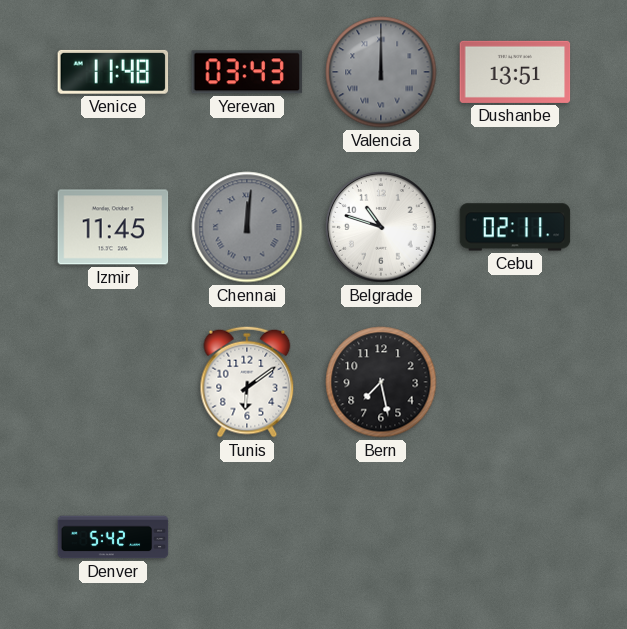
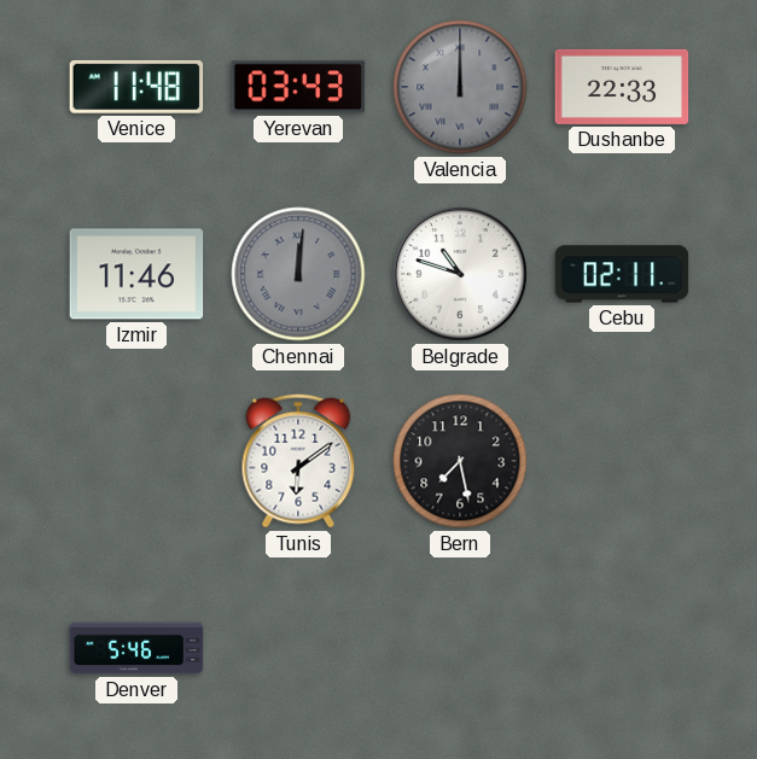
Dushanbe: 13:51 -> 22:33 (622, 87)
Izmir: 11:45 -> 11:46 (136, 274)
Denver: 5:42 -> 5:46 (136, 648)
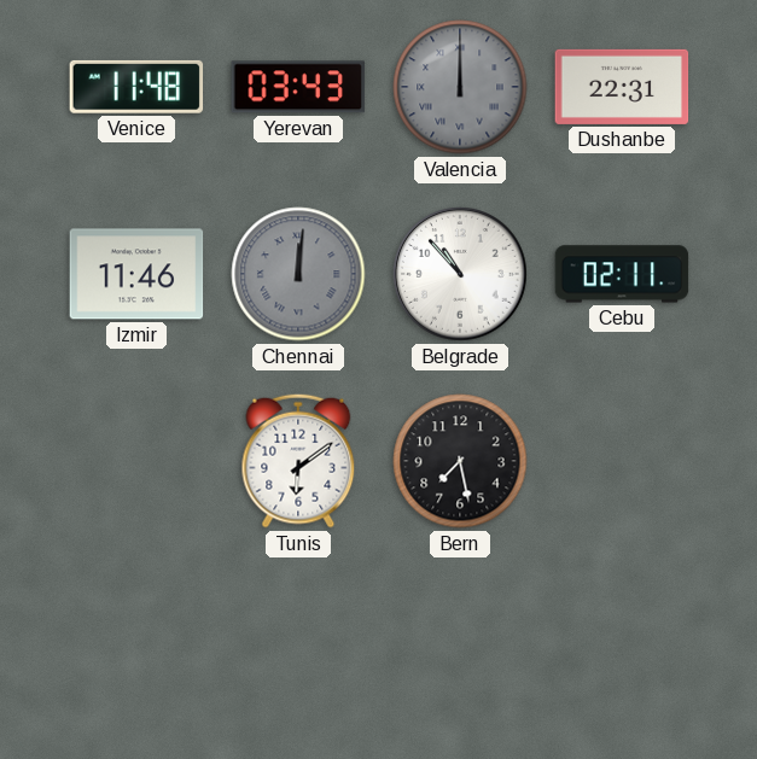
Dushanbe: 22:33 -> 22:31 (622, 87)
Belgrade: 10:48 -> 10:53 (461, 275)
Denver: 5:46 -> none (136, 648)
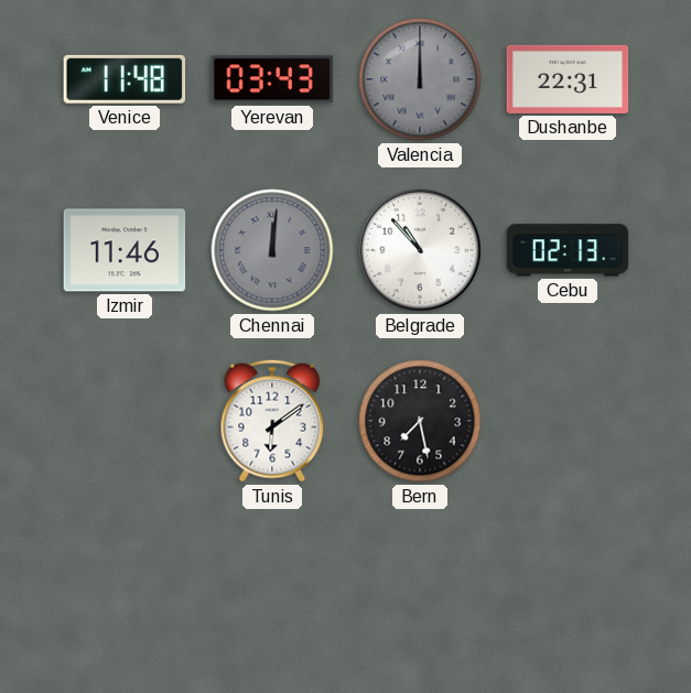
Cebu: 02:11 -> 02:13 (568, 250)
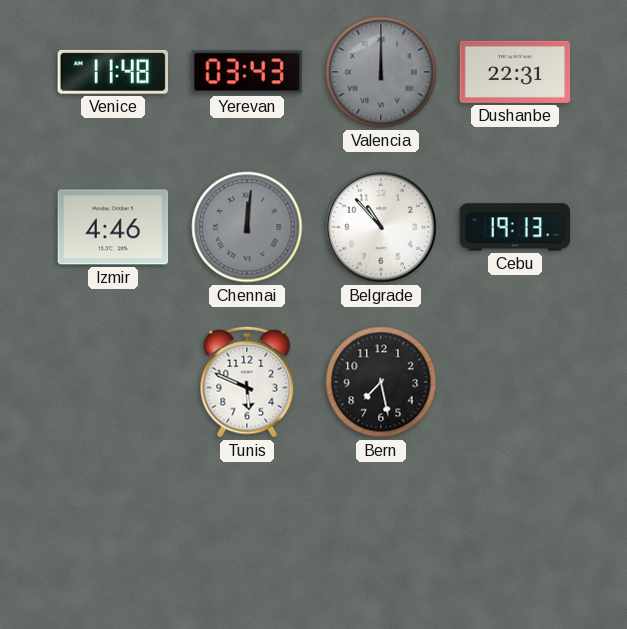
Izmir: 11:46 -> 4:46 (113, 227)
Cebu: 02:13 -> 19:13 (515, 227)
Tunis: 6:09 -> 5:49 (247, 382)
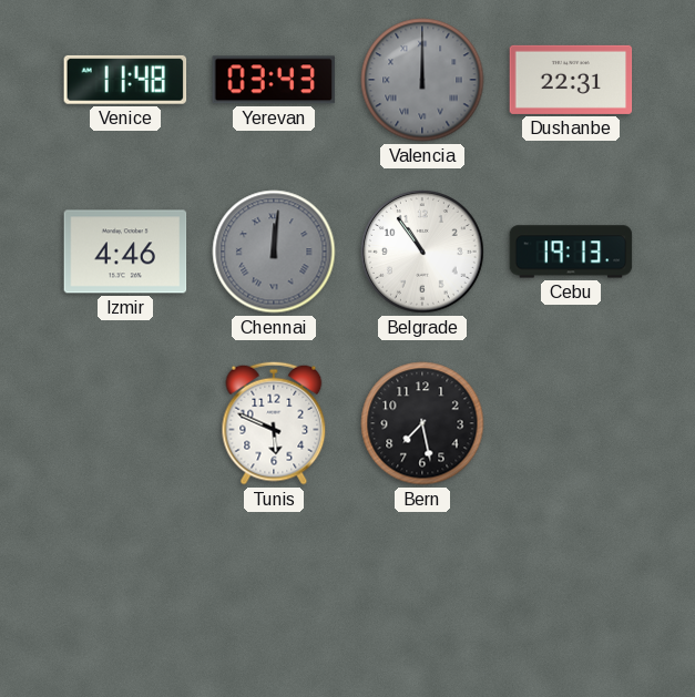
Belgrade: 10:53 -> 10:54 (423, 253)
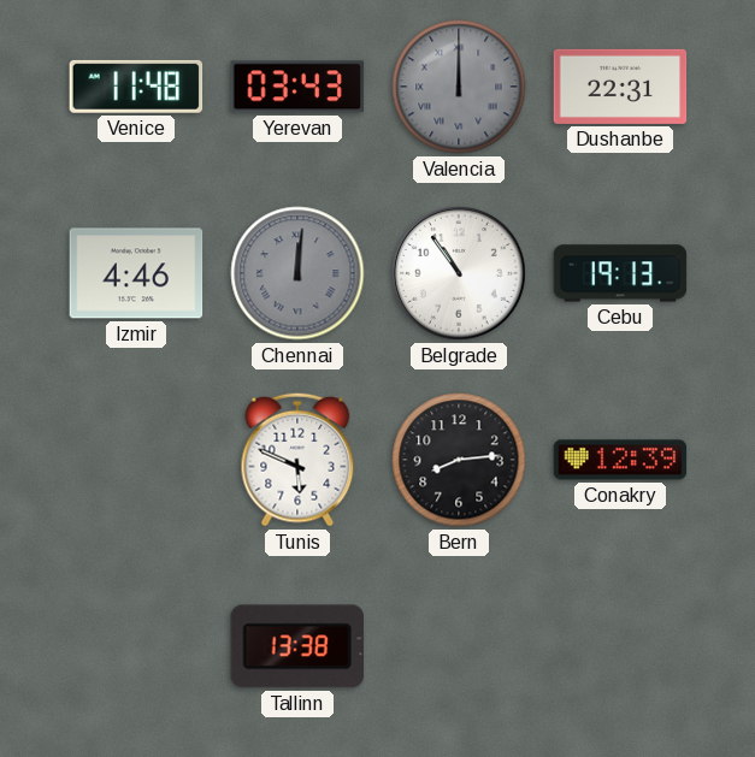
Bern: 7:28 -> 8:14 (459, 460)
Conakry: none -> 12:39 (620, 460)
Tallinn: none -> 13:38 (296, 646)
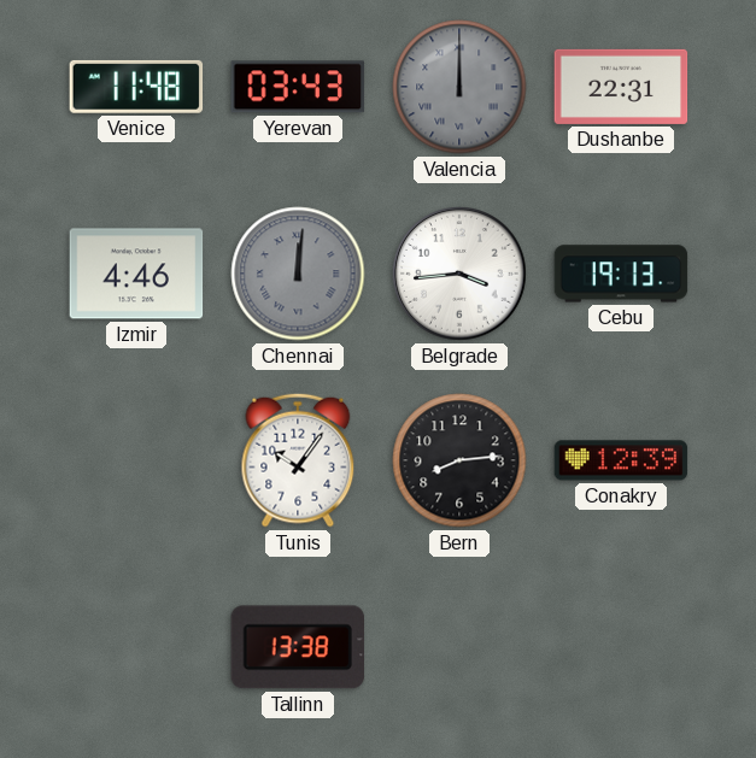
Belgrade: 10:54 -> 3:44 (461, 275)
Tunis: 5:49 -> 10:06 (298, 460)
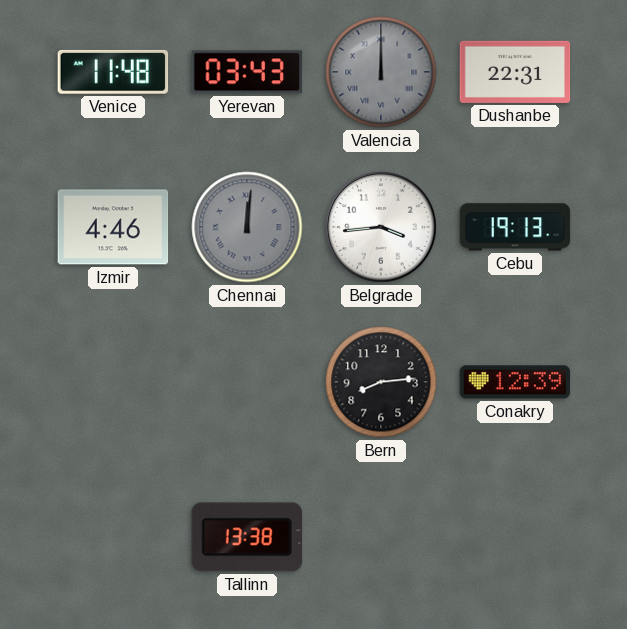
Tunis: 10:06 -> none (298, 460)
